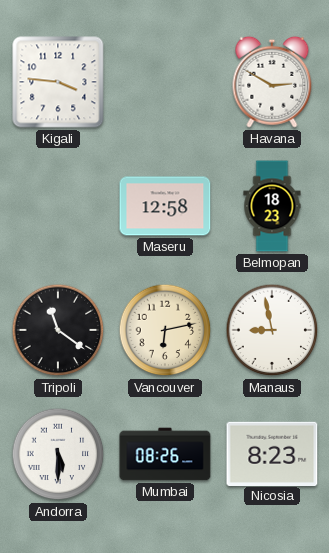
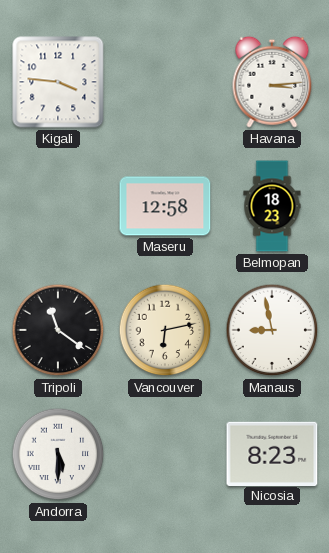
Havana: 2:50 -> 3:14 (272, 82)
Mumbai: 08:26 -> none (165, 454)
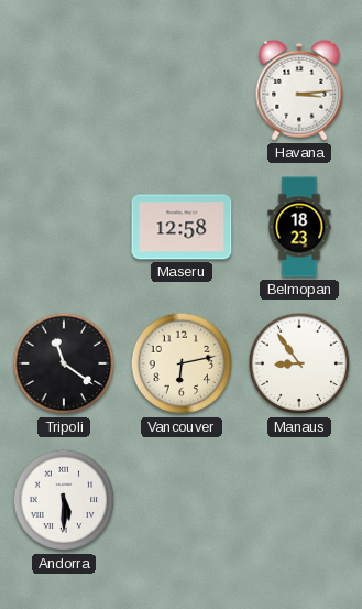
Kigali: 3:46 -> none (58, 82)
Manaus: 8:58 -> 8:54 (299, 363)
Nicosia: 8:23 -> none (272, 453)
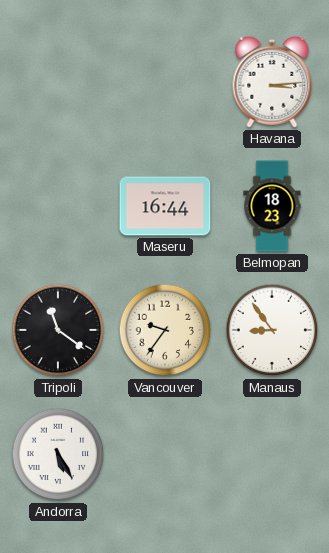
Maseru: 12:58 -> 16:44 (165, 206)
Vancouver: 6:13 -> 9:36 (165, 330)
Andorra: 5:30 -> 5:25 (58, 454)
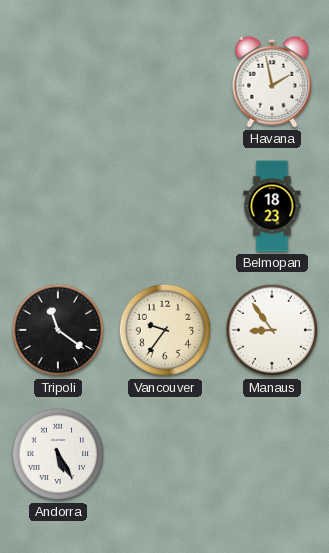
Havana: 3:14 -> 1:58 (272, 82)
Maseru: 16:44 -> none (165, 206)
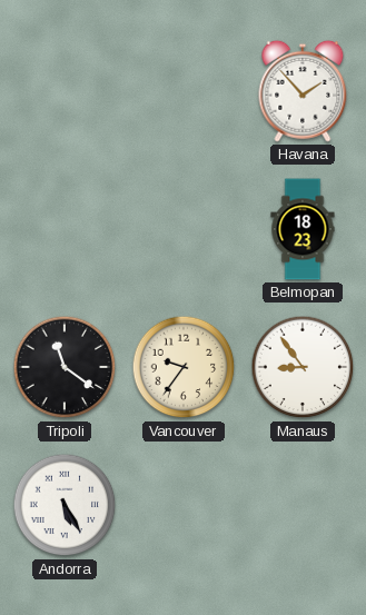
Havana: 1:58 -> 1:53 (303, 91)
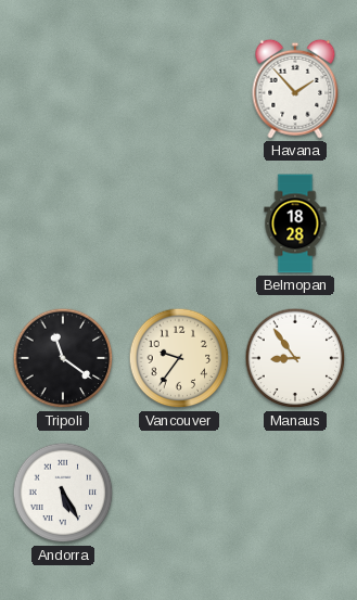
Belmopan: 18:23 -> 18:28 (295, 224)
